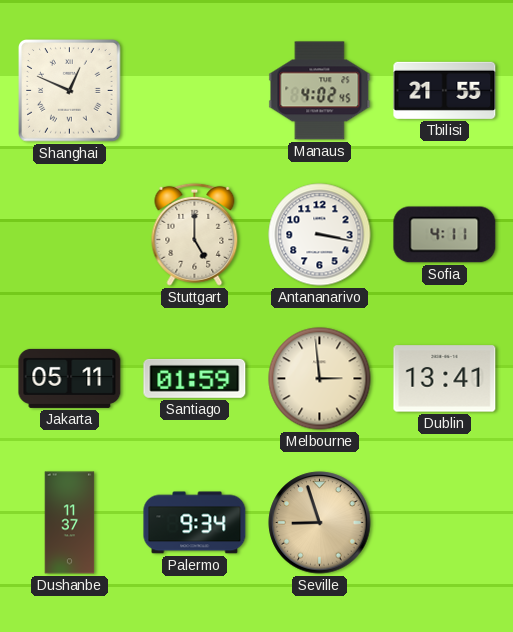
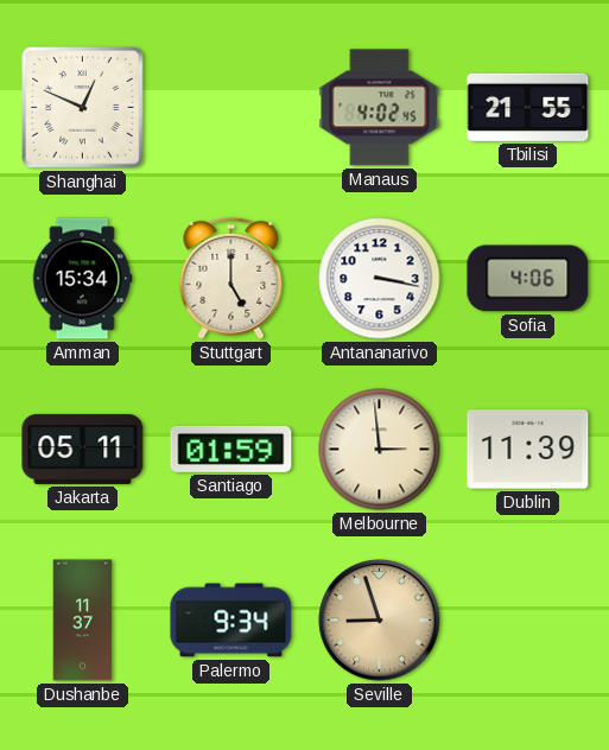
Amman: none -> 15:34 (82, 279)
Sofia: 4:11 -> 4:06 (528, 279)
Dublin: 13:41 -> 11:39 (528, 450)
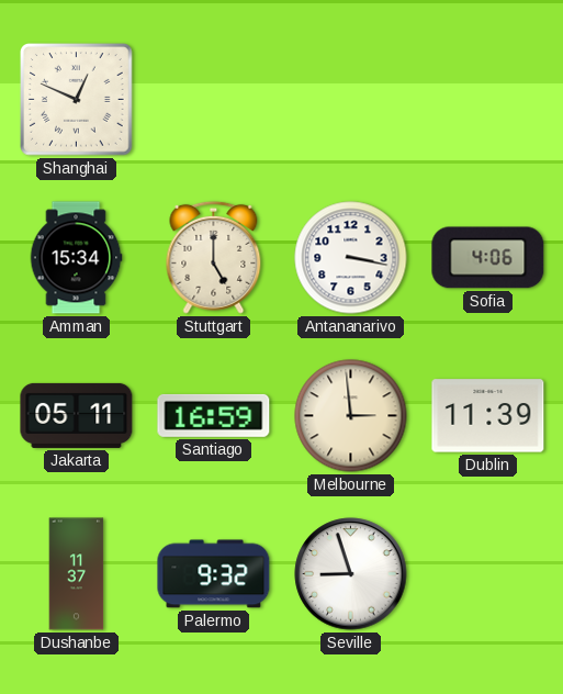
Manaus: 4:02 -> none (380, 108)
Tbilisi: 21:55 -> none (528, 107)
Santiago: 01:59 -> 16:59 (214, 415)
Palermo: 9:34 -> 9:32 (214, 574)
Seville dial: champagne -> white (351, 574)
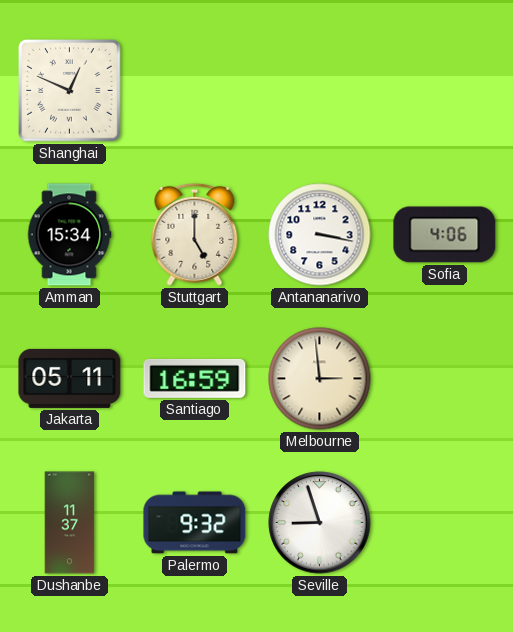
Dublin: 11:39 -> none (488, 416)
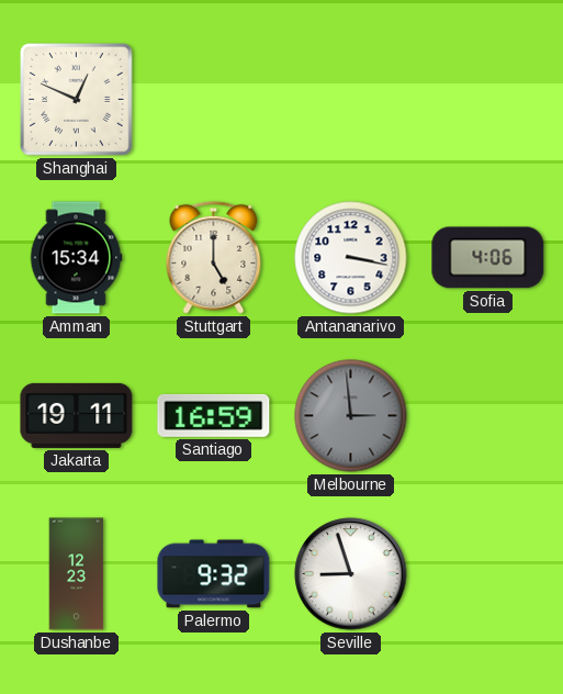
Jakarta: 05:11 -> 19:11 (77, 415)
Melbourne dial: cream -> grey (351, 416)
Dushanbe: 11:37 -> 12:23 (77, 574)
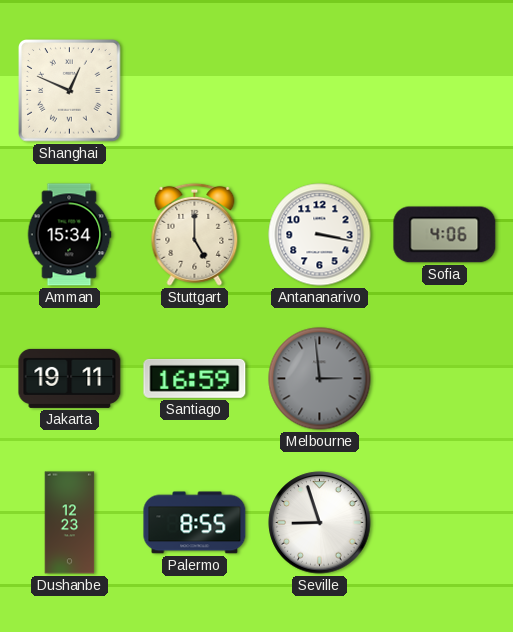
Palermo: 9:32 -> 8:55 (195, 523)
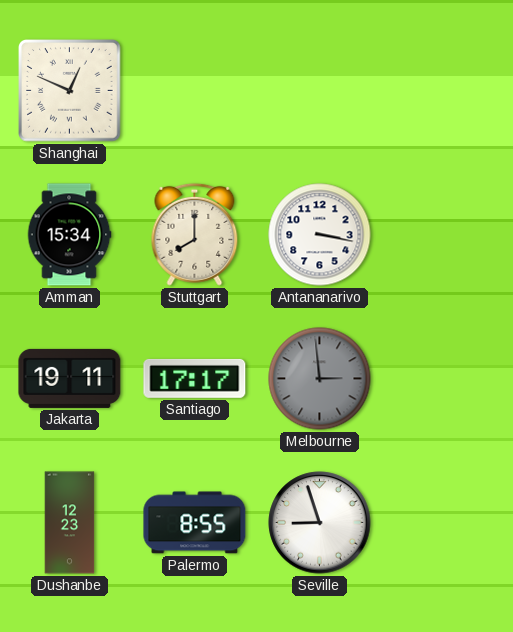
Stuttgart: 5:00 -> 8:00 (195, 234)
Sofia: 4:06 -> none (445, 235)
Santiago: 16:59 -> 17:17 (195, 378)
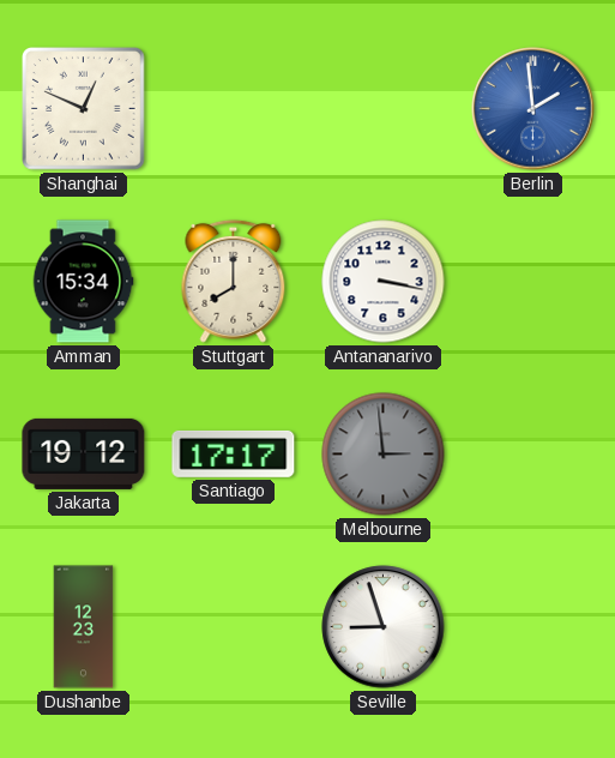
Berlin: none -> 1:59 (533, 109)
Jakarta: 19:11 -> 19:12 (84, 453)
Palermo: 8:55 -> none (195, 523)
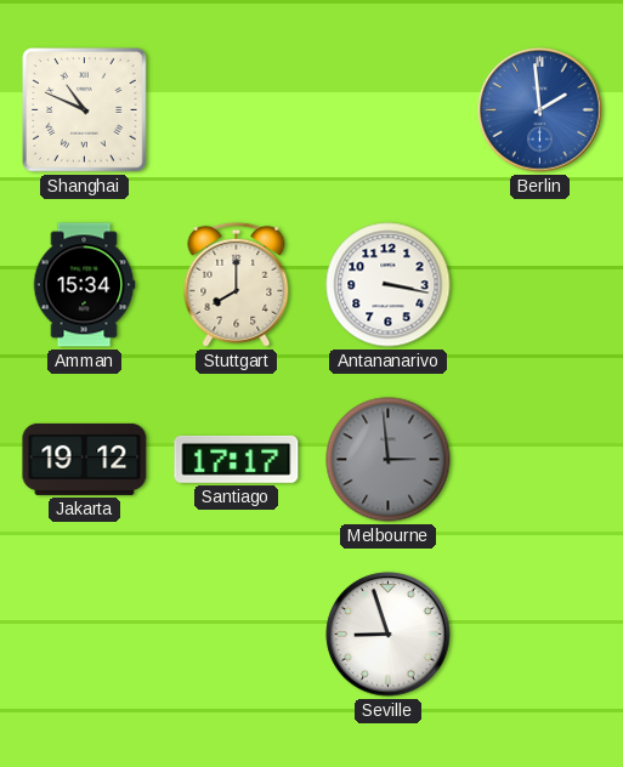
Shanghai: 12:49 -> 10:49 (85, 110)
Dushanbe: 12:23 -> none (84, 627)
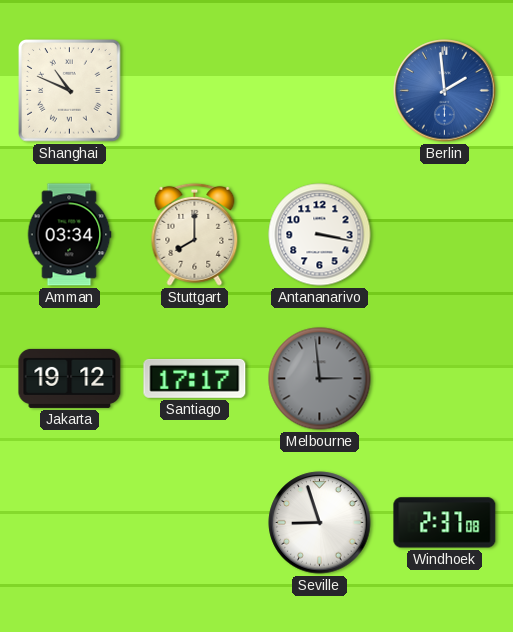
Amman: 15:34 -> 03:34 (69, 235)
Windhoek: none -> 2:37 (445, 523)
